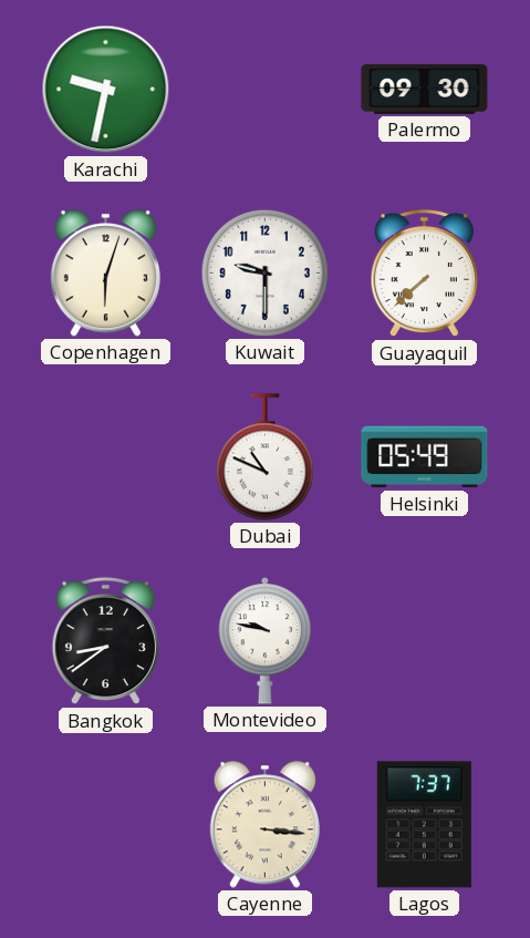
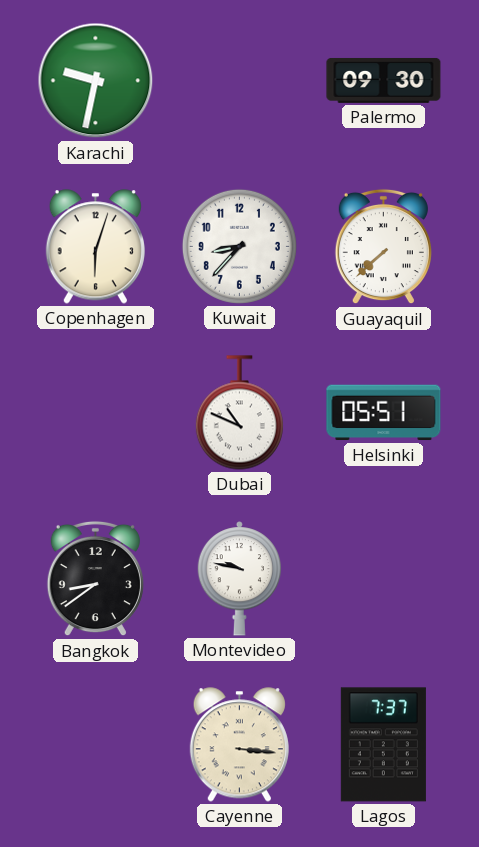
Kuwait: 9:30 -> 8:37 (239, 246)
Helsinki: 05:49 -> 05:51 (384, 413)
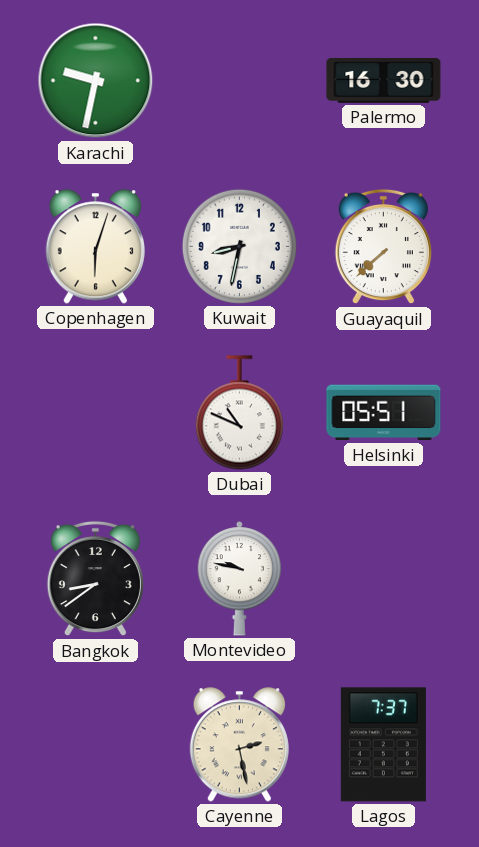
Palermo: 09:30 -> 16:30 (384, 80)
Kuwait: 8:37 -> 8:32 (239, 246)
Cayenne: 3:16 -> 2:28 (239, 745)
